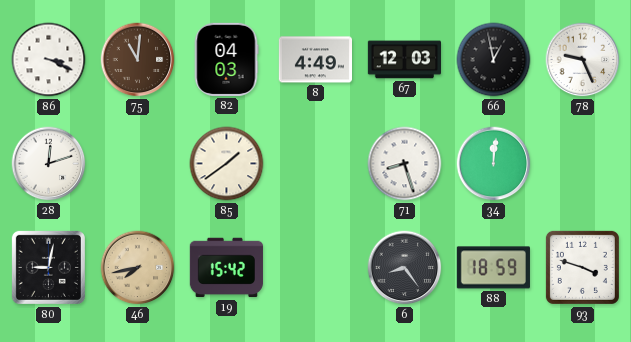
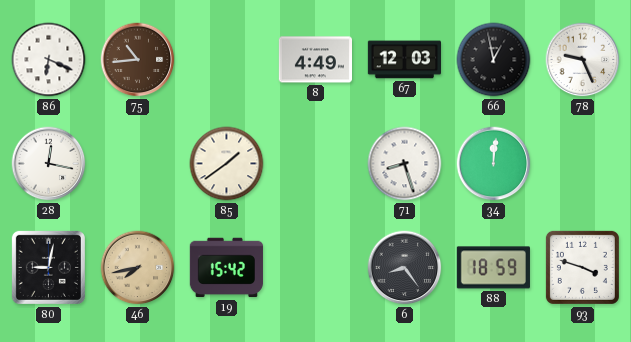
86: 3:19 -> 6:19 (49, 60)
75: 11:01 -> 10:44 (138, 60)
82: 04:03 -> none (226, 59)
28: 12:12 -> 12:17 (49, 164)
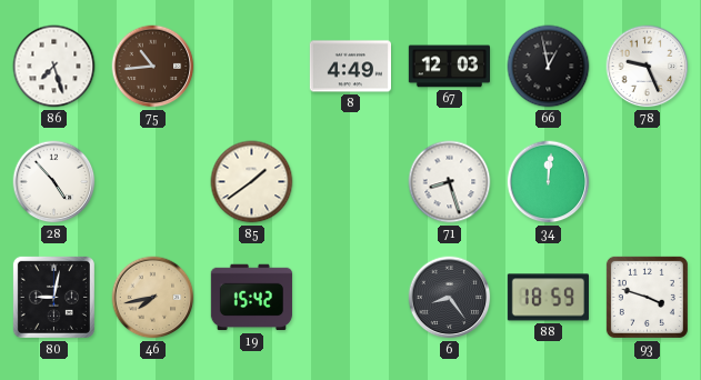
86: 6:19 -> 7:27 (54, 67)
28: 12:17 -> 4:53 (54, 182)
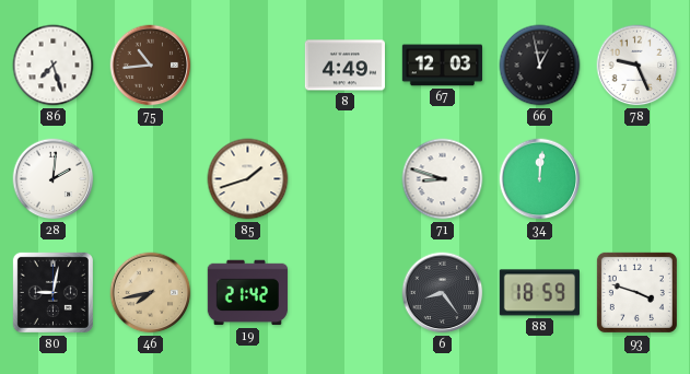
28: 4:53 -> 2:01 (54, 179)
85: 1:39 -> 1:42 (248, 179)
71: 8:27 -> 8:48 (443, 179)
19: 15:42 -> 21:42 (247, 293)
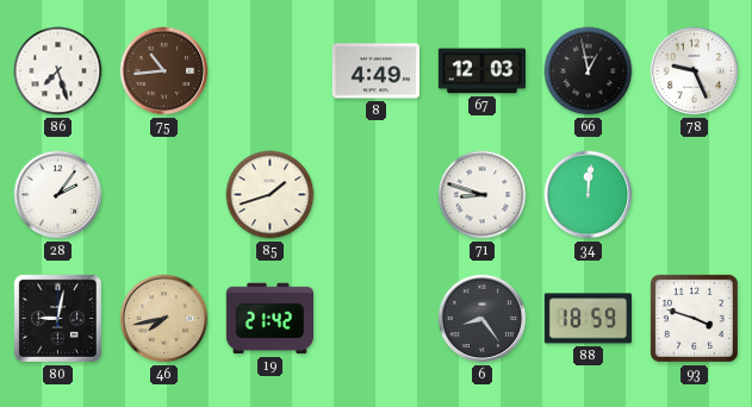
28: 2:01 -> 2:06 (58, 195)
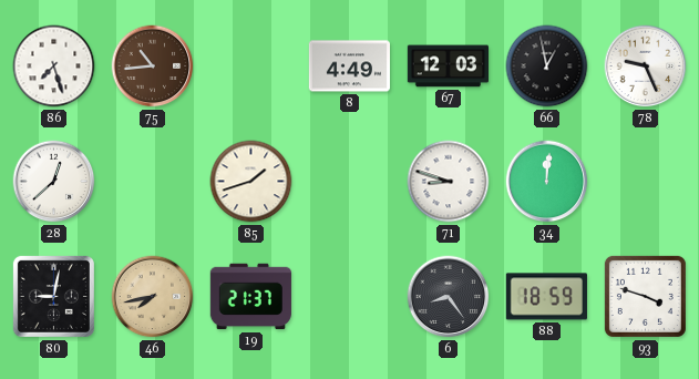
28: 2:06 -> 12:38 (54, 182)
19: 21:42 -> 21:37 (250, 297)
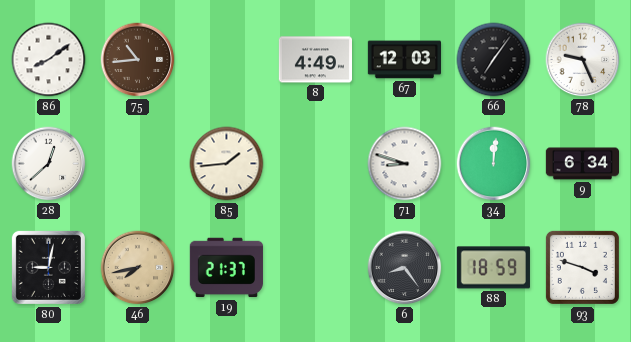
86: 7:27 -> 8:09 (49, 60)
66: 12:58 -> 7:06 (494, 60)
85: 1:42 -> 1:44 (227, 164)
9: none -> 6:34 (582, 164)
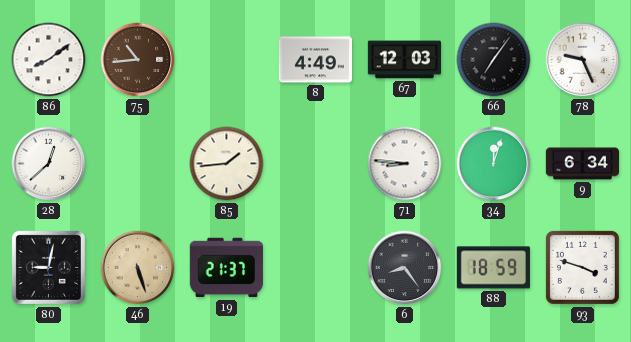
71: 8:48 -> 8:46 (405, 164)
34: 12:01 -> 12:03 (494, 164)
46: 7:43 -> 5:27 (138, 268)
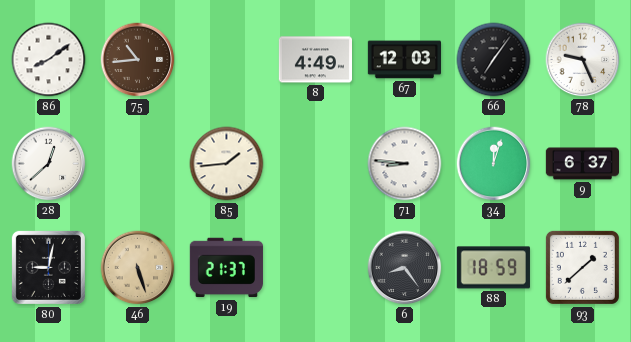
9: 6:34 -> 6:37 (582, 164)
93: 3:48 -> 1:38 (582, 267)
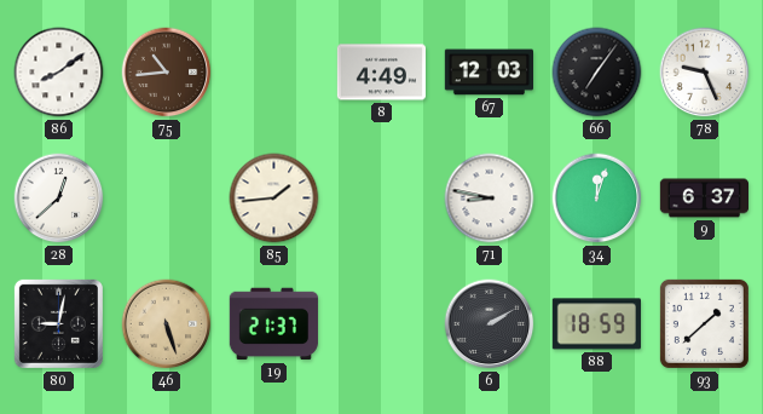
71: 8:46 -> 8:47 (490, 199)
6: 8:24 -> 2:10 (490, 324)
